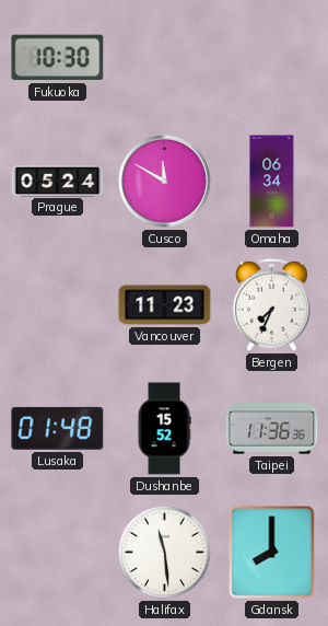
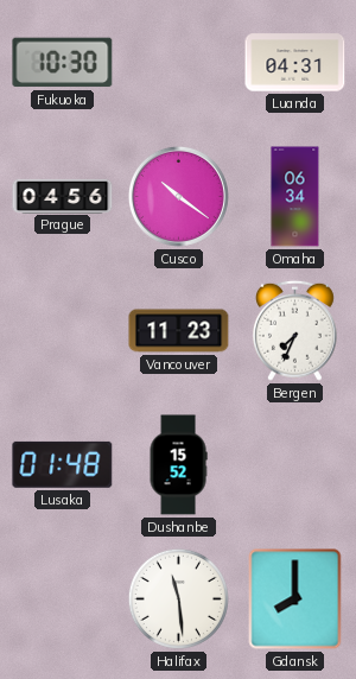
Luanda: none -> 04:31 (295, 63)
Prague: 05:24 -> 04:56 (63, 196)
Cusco: 11:50 -> 10:21 (178, 196)
Taipei: 11:36 -> none (272, 429)
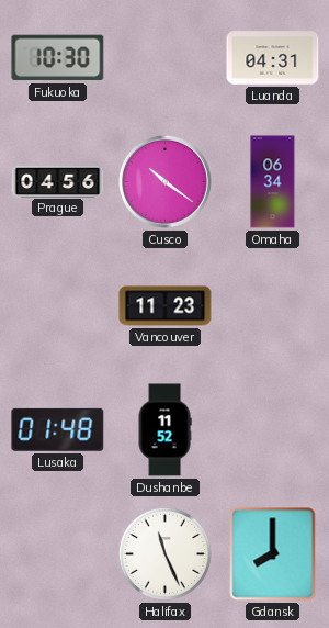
Bergen: 7:34 -> none (294, 330)
Dushanbe: 15:52 -> 11:52 (164, 430)
Halifax: 11:29 -> 11:26 (164, 553)
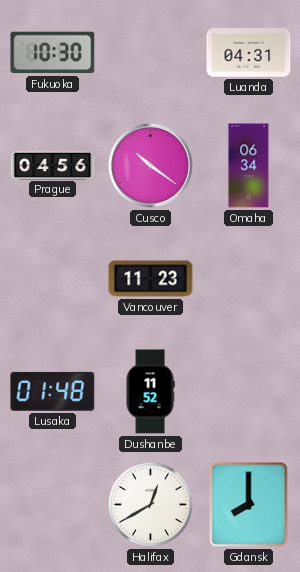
Halifax: 11:26 -> 12:40 (150, 504)
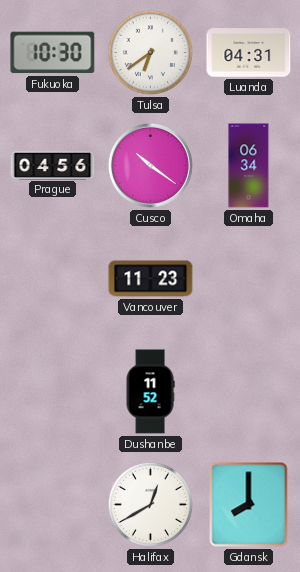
Tulsa: none -> 6:39 (150, 52)
Lusaka: 01:48 -> none (53, 391)
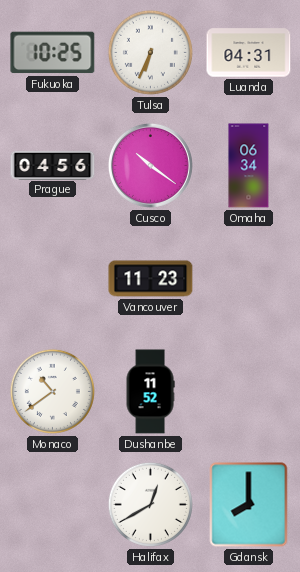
Fukuoka: 10:30 -> 10:25 (53, 53)
Tulsa: 6:39 -> 6:34 (150, 52)
Monaco: none -> 10:39 (52, 391)
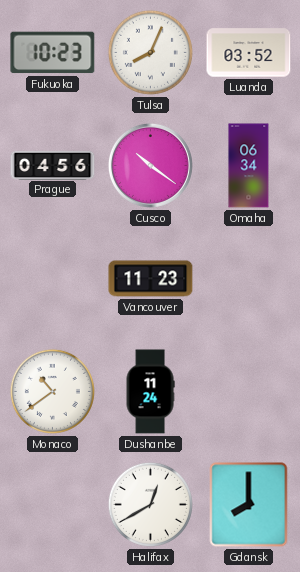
Fukuoka: 10:25 -> 10:23 (53, 53)
Tulsa: 6:34 -> 8:04 (150, 52)
Luanda: 04:31 -> 03:52 (249, 53)
Dushanbe: 11:52 -> 11:24 (150, 392)
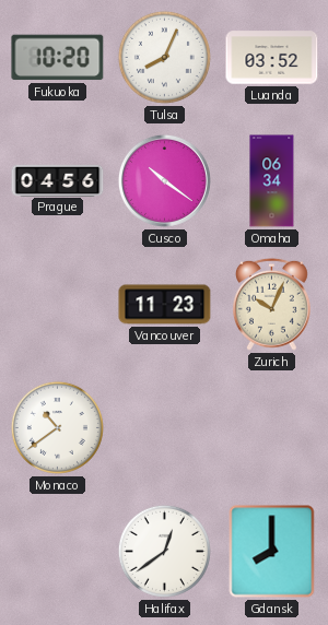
Fukuoka: 10:23 -> 10:20 (58, 58)
Zurich: none -> 10:04 (271, 304)
Dushanbe: 11:24 -> none (150, 392)
Halifax: 12:40 -> 12:39 (164, 551)
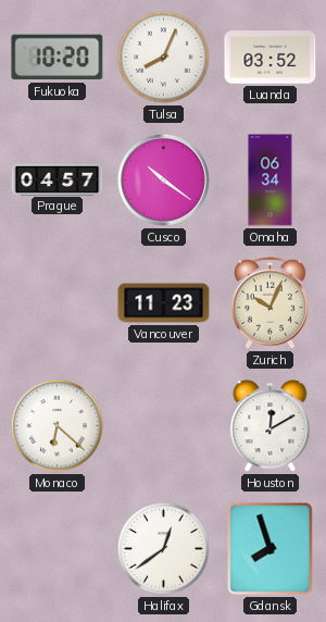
Prague: 04:56 -> 04:57 (58, 179)
Monaco: 10:39 -> 6:22 (57, 425)
Houston: none -> 12:10 (271, 426)
Gdansk: 8:00 -> 7:57 (271, 549)
